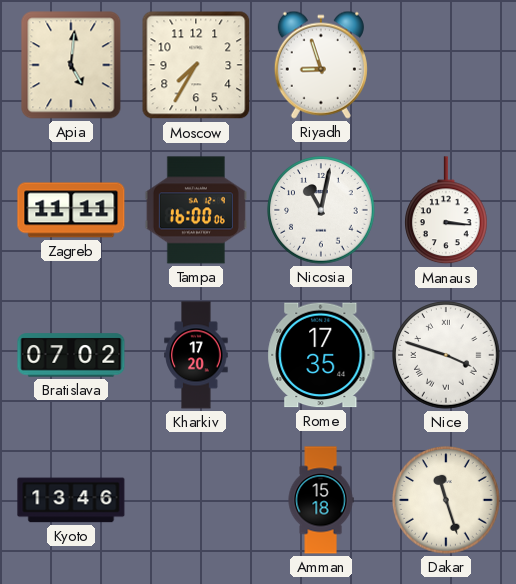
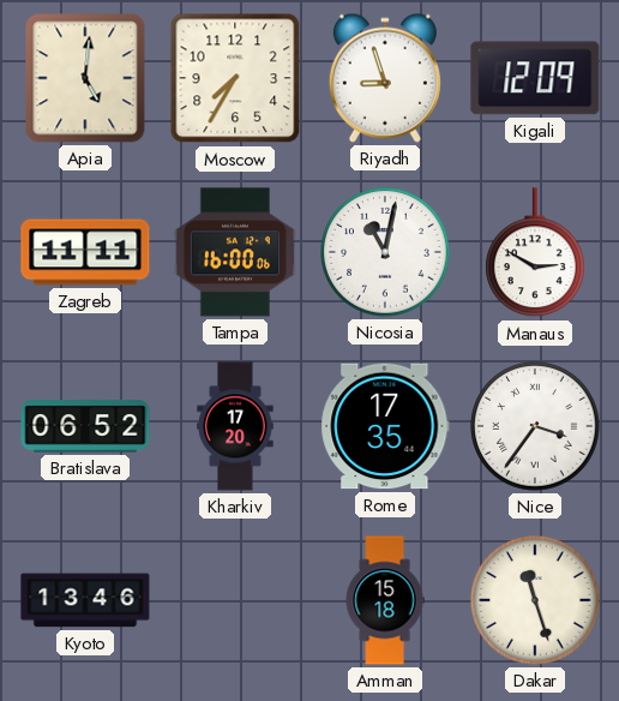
Kigali: none -> 12:09 (535, 78)
Manaus: 3:16 -> 2:50 (536, 253)
Bratislava: 07:02 -> 06:52 (85, 426)
Nice: 3:48 -> 3:36 (535, 426)
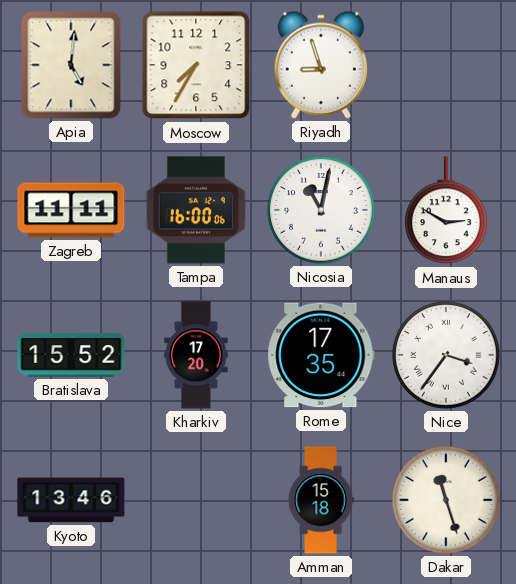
Kigali: 12:09 -> none (535, 78)
Bratislava: 06:52 -> 15:52 (71, 355)
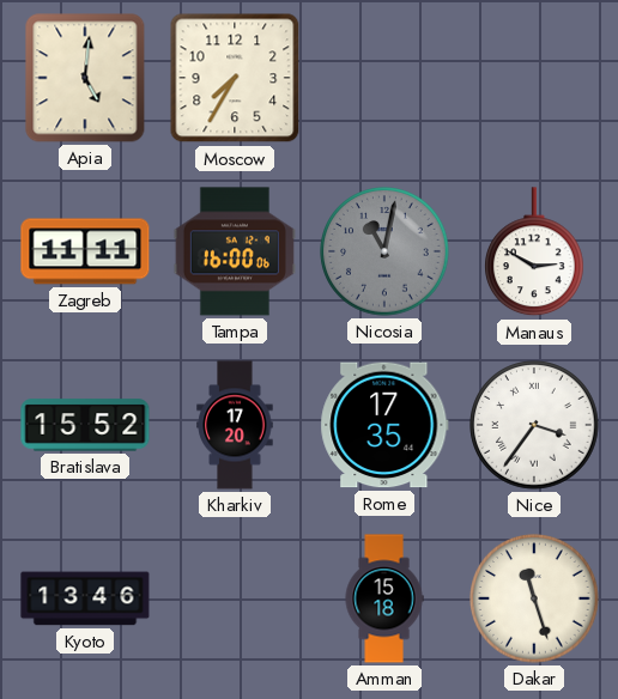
Riyadh: 8:57 -> none (321, 65)
Nicosia dial: white -> grey (384, 251)
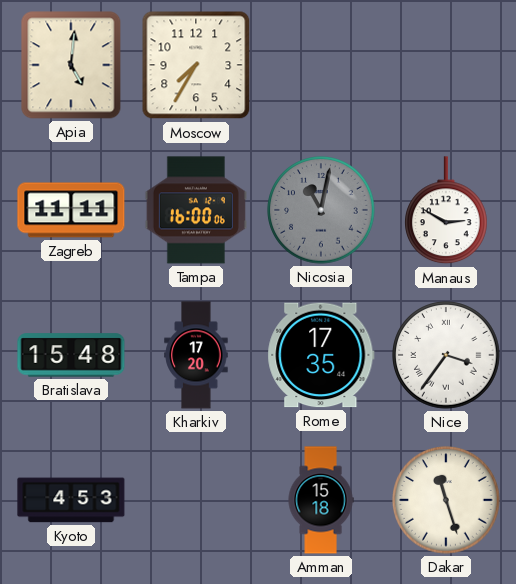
Bratislava: 15:52 -> 15:48 (71, 355)
Kyoto: 13:46 -> 4:53 (71, 500)
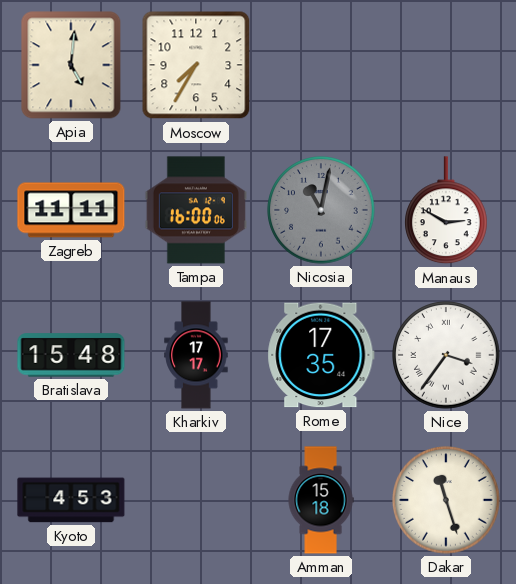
Kharkiv: 17:20 -> 17:17 (196, 355)
